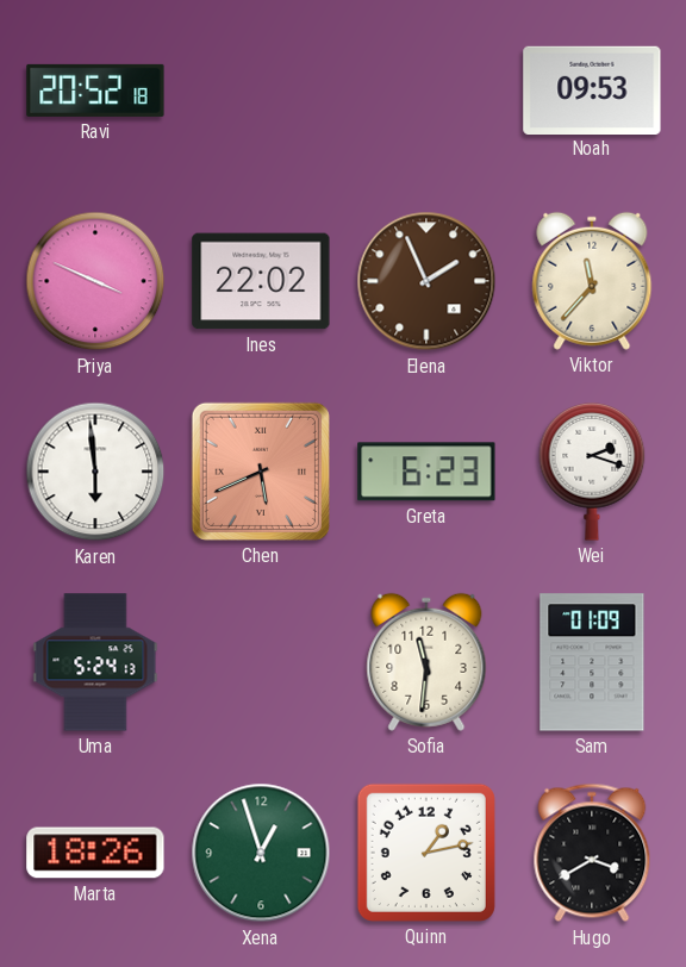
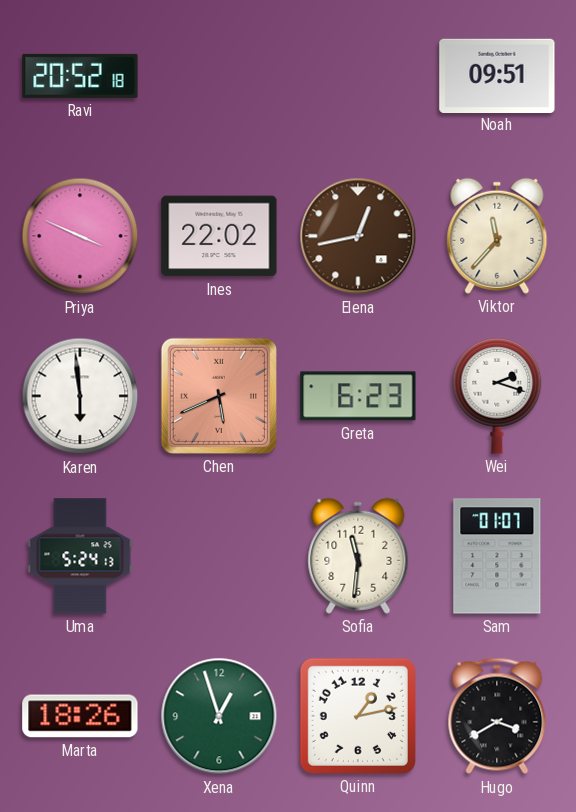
Noah: 09:53 -> 09:51 (497, 75)
Elena: 1:56 -> 12:43 (358, 236)
Sam: 01:09 -> 01:07 (497, 556)
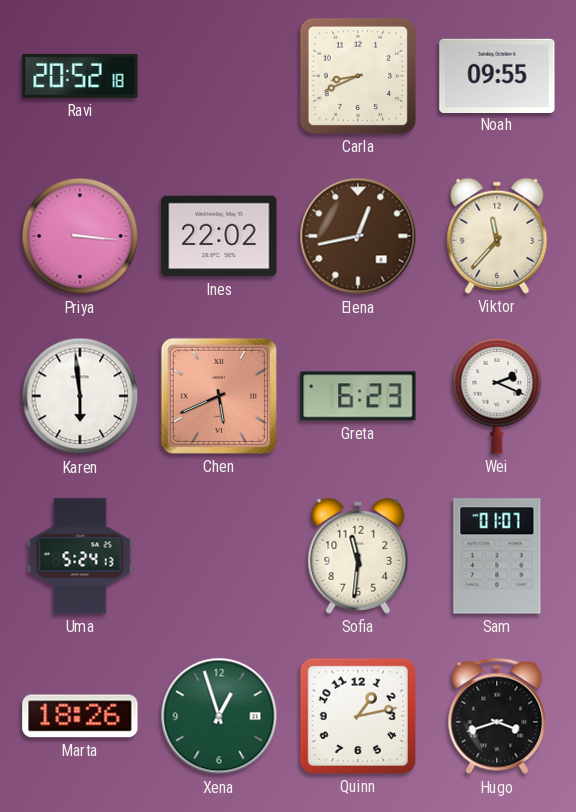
Carla: none -> 8:41 (358, 76)
Noah: 09:51 -> 09:55 (497, 75)
Priya: 3:49 -> 3:16 (80, 236)
Wei: 2:18 -> 2:19 (497, 397)
Hugo: 3:40 -> 3:42 (497, 716)
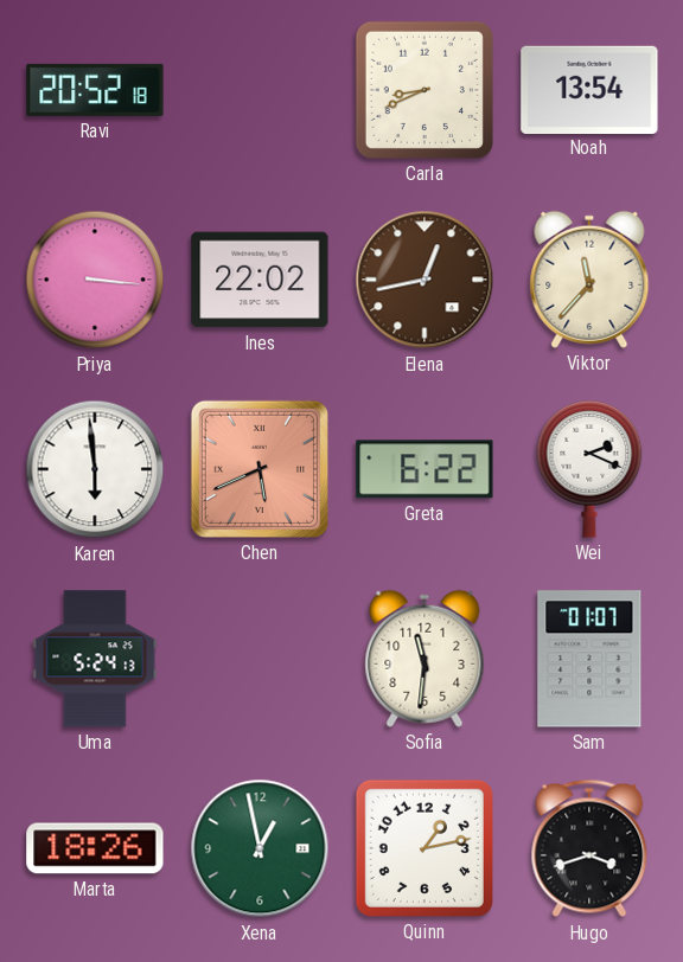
Noah: 09:55 -> 13:54 (589, 89)
Greta: 6:23 -> 6:22 (425, 469)
Xena: 12:57 -> 12:58 (260, 848)
